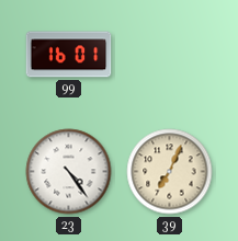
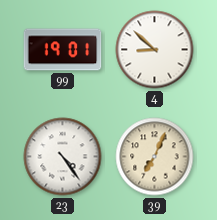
99: 16:01 -> 19:01 (63, 50)
4: none -> 8:52 (155, 50)
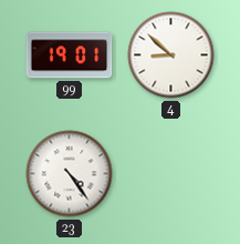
39: 7:04 -> none (155, 157)
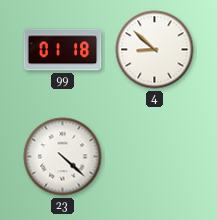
99: 19:01 -> 01:18 (63, 50)
23: 4:24 -> 4:22 (63, 157)
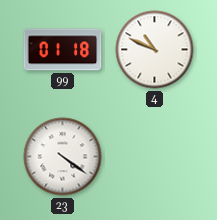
4: 8:52 -> 10:49 (155, 50)
23: 4:22 -> 4:21 (63, 157)
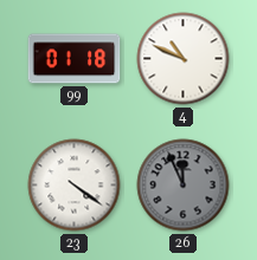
26: none -> 11:56 (184, 186)
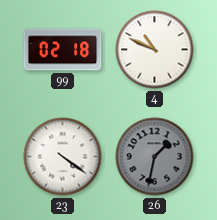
99: 01:18 -> 02:18 (63, 50)
26: 11:56 -> 1:32 (155, 157)
